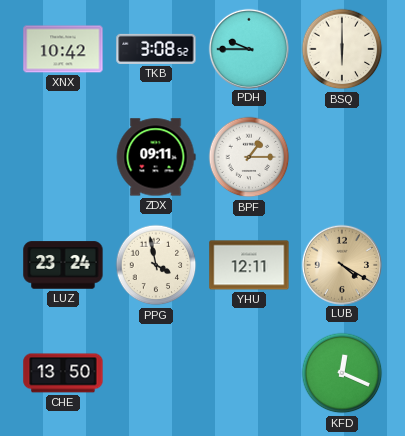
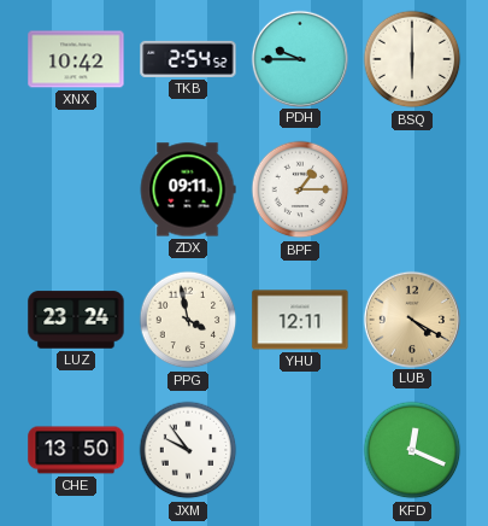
TKB: 3:08 -> 2:54 (188, 59)
JXM: none -> 9:54 (188, 450)
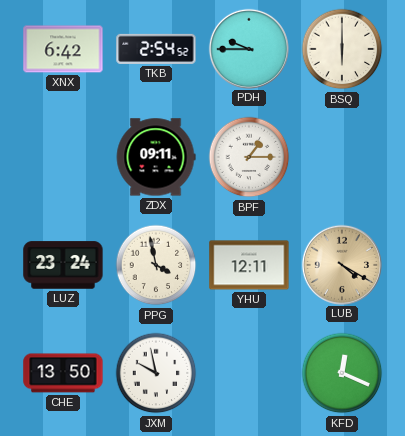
XNX: 10:42 -> 6:42 (63, 49)
JXM: 9:54 -> 9:58 (156, 373)
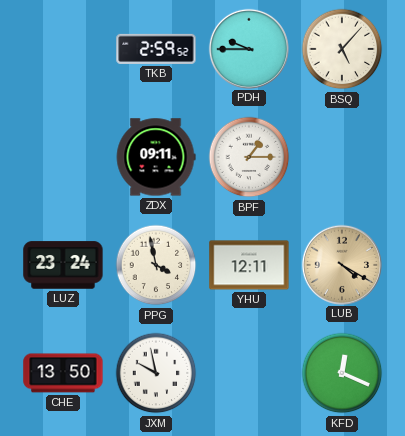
XNX: 6:42 -> none (63, 49)
TKB: 2:54 -> 2:59 (156, 49)
BSQ: 6:00 -> 5:07 (342, 49)
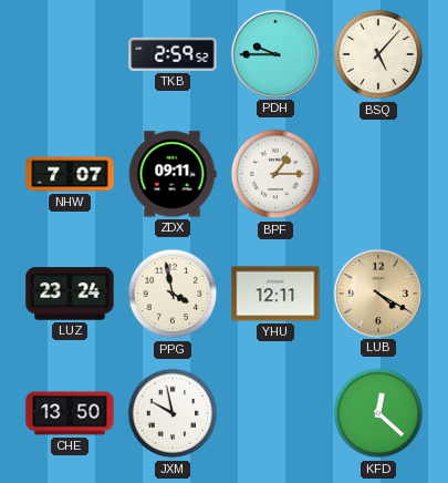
NHW: none -> 7:07 (70, 174)
KFD: 12:19 -> 12:22 (378, 413)
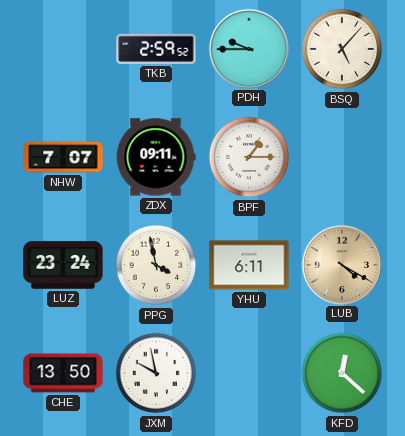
YHU: 12:11 -> 6:11 (249, 265)
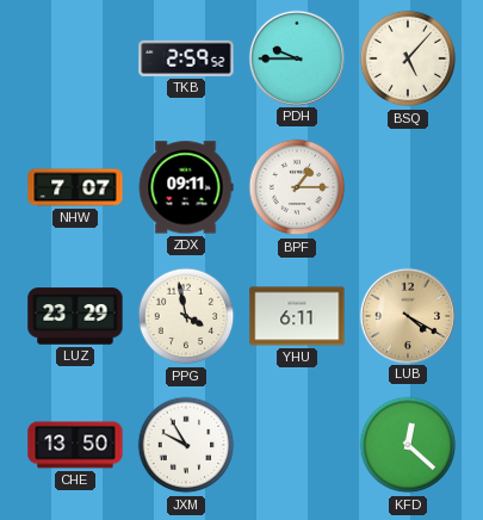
LUZ: 23:24 -> 23:29 (75, 316)
JXM: 9:58 -> 9:55 (186, 445)
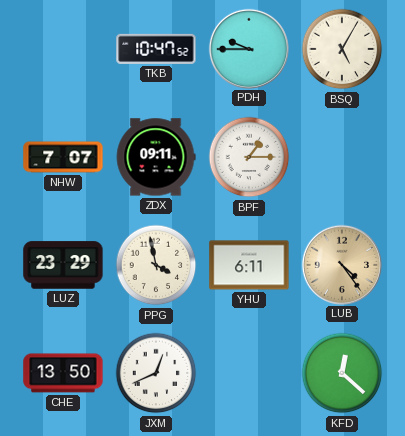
TKB: 2:59 -> 10:47 (156, 49)
BSQ: 5:07 -> 5:05 (342, 49)
LUB: 4:20 -> 4:24 (341, 264)
JXM: 9:55 -> 12:41 (156, 373)
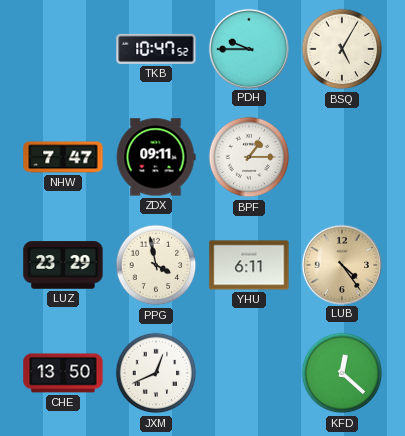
NHW: 7:07 -> 7:47 (63, 157)
